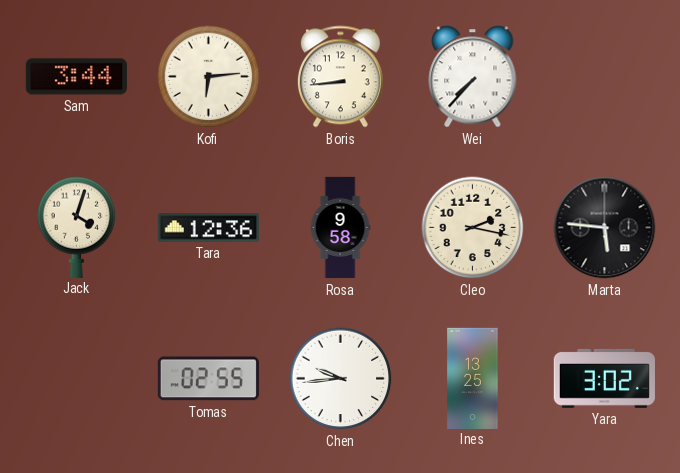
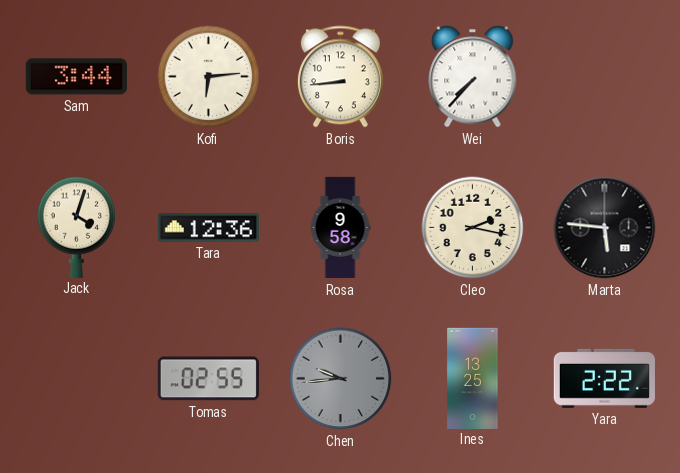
Chen dial: white -> grey (341, 379)
Yara: 3:02 -> 2:22 (604, 378)
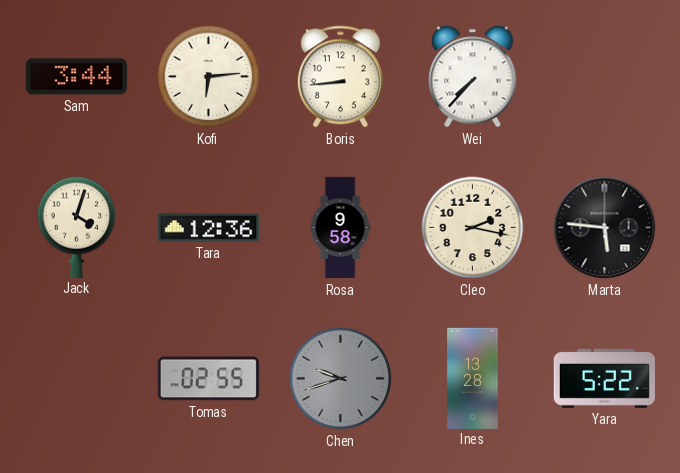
Chen: 9:44 -> 9:42 (341, 379)
Ines: 13:25 -> 13:28 (473, 378)
Yara: 2:22 -> 5:22 (604, 378)
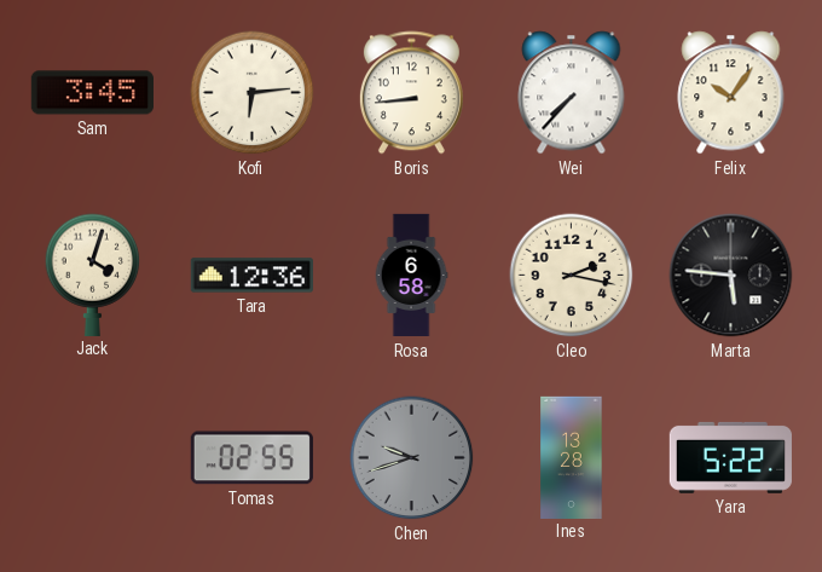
Sam: 3:44 -> 3:45 (92, 93)
Felix: none -> 10:06 (731, 93)
Rosa: 9:58 -> 6:58 (411, 276)
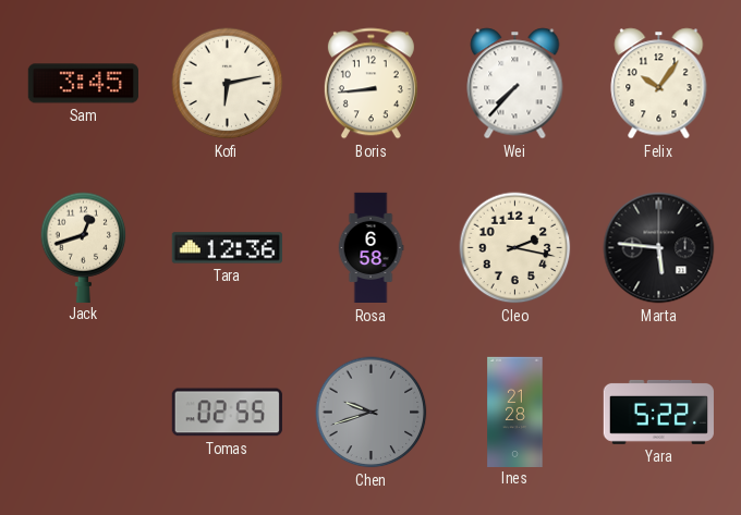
Kofi: 6:14 -> 6:13 (228, 84)
Jack: 4:03 -> 12:42 (84, 247)
Ines: 13:28 -> 21:28 (515, 412)
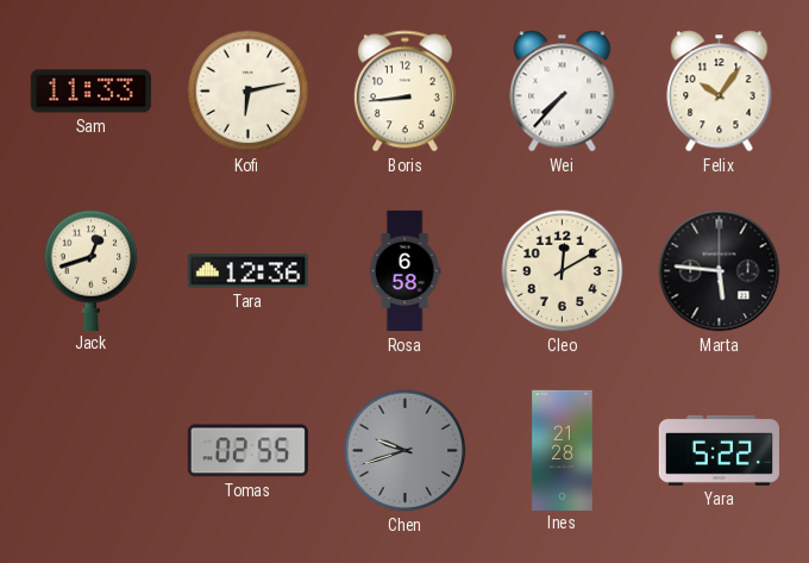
Sam: 3:45 -> 11:33 (90, 92)
Cleo: 2:17 -> 12:10 (563, 271)
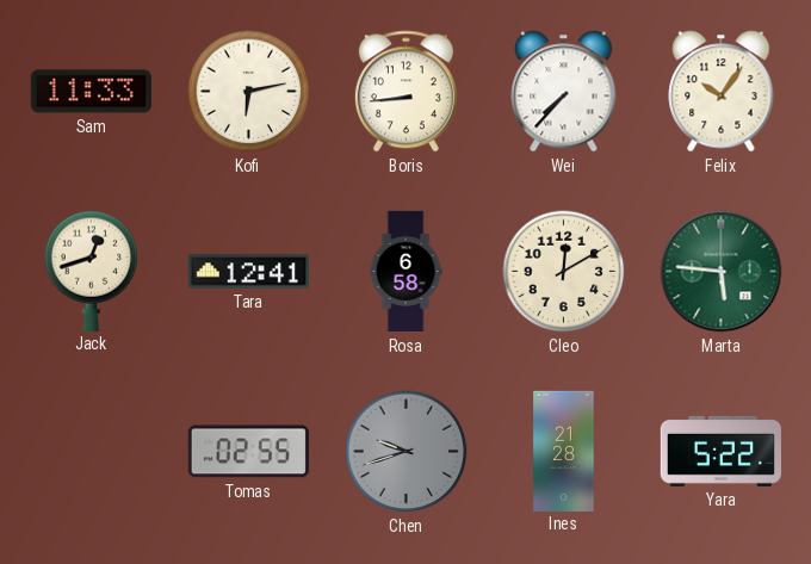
Tara: 12:36 -> 12:41 (248, 272)
Marta dial: black -> green (722, 272)
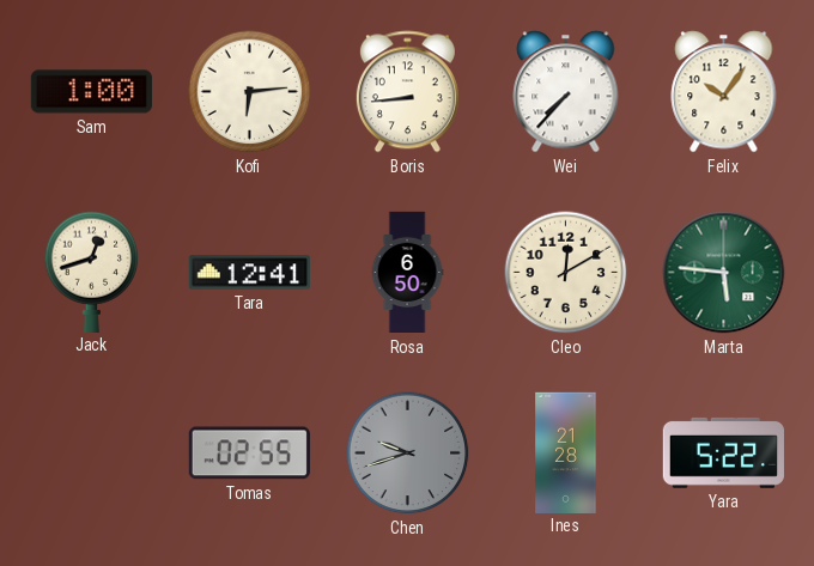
Sam: 11:33 -> 1:00 (91, 92)
Kofi: 6:13 -> 6:14 (250, 92)
Rosa: 6:58 -> 6:50 (407, 273)
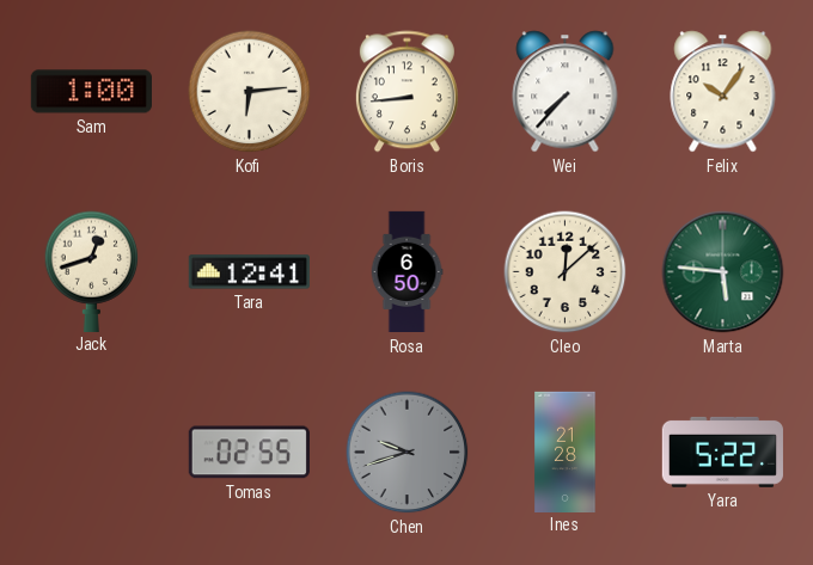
Cleo: 12:10 -> 12:08 (566, 272)
